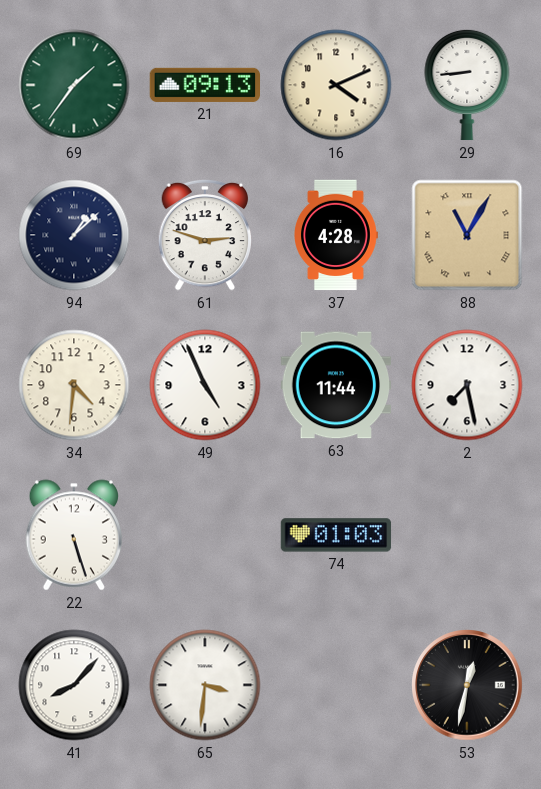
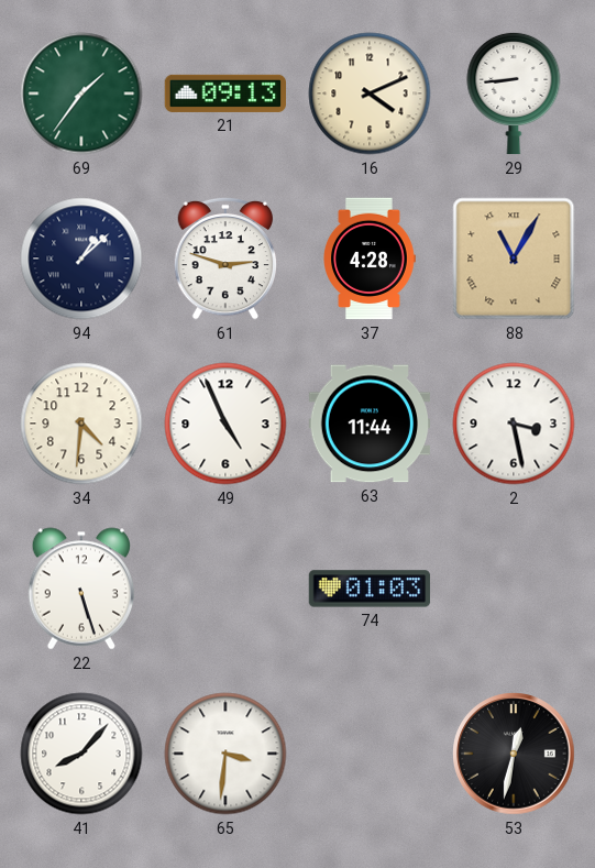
2: 7:28 -> 3:28 (514, 424)
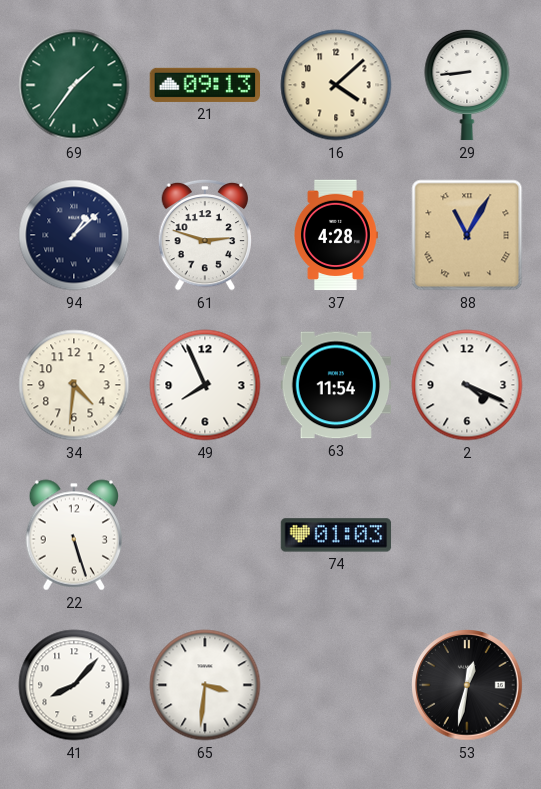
16: 4:11 -> 4:08 (336, 85)
49: 4:56 -> 7:56 (205, 385)
63: 11:44 -> 11:54 (336, 385)
2: 3:28 -> 4:19 (467, 385)
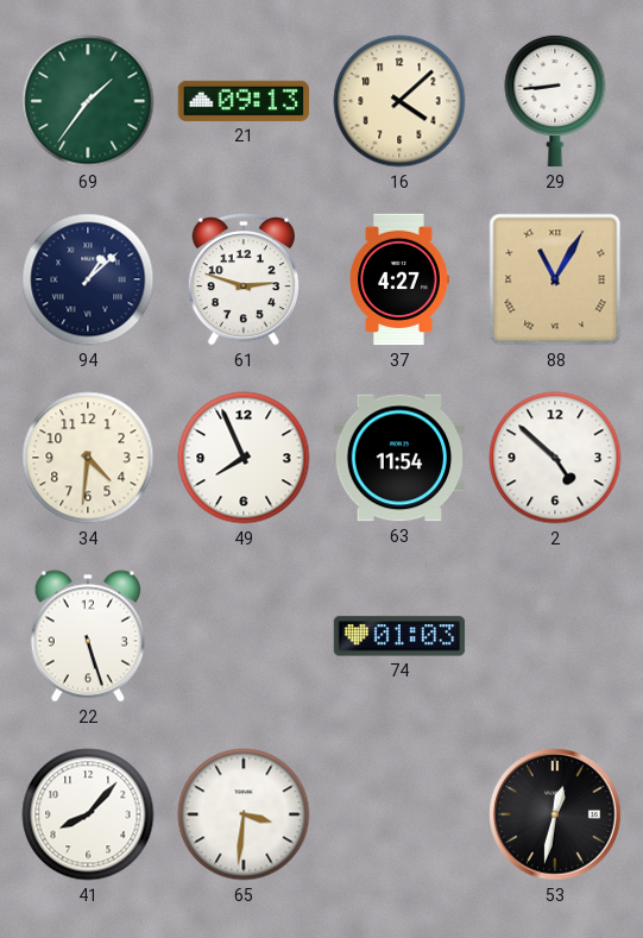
37: 4:28 -> 4:27 (399, 279)
2: 4:19 -> 4:52 (555, 458)
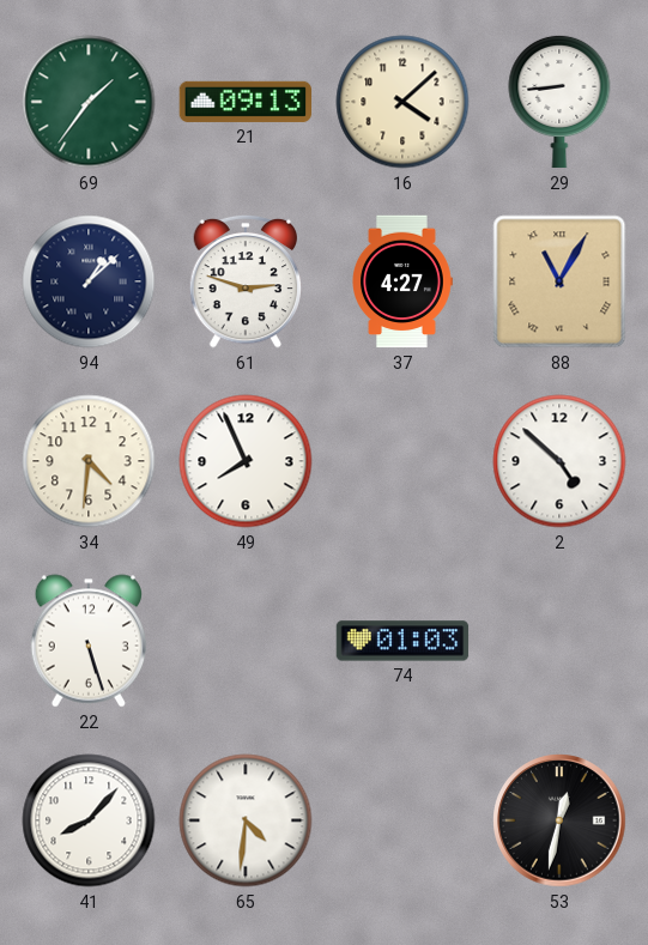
63: 11:54 -> none (399, 458)
65: 3:31 -> 4:31 (246, 820)
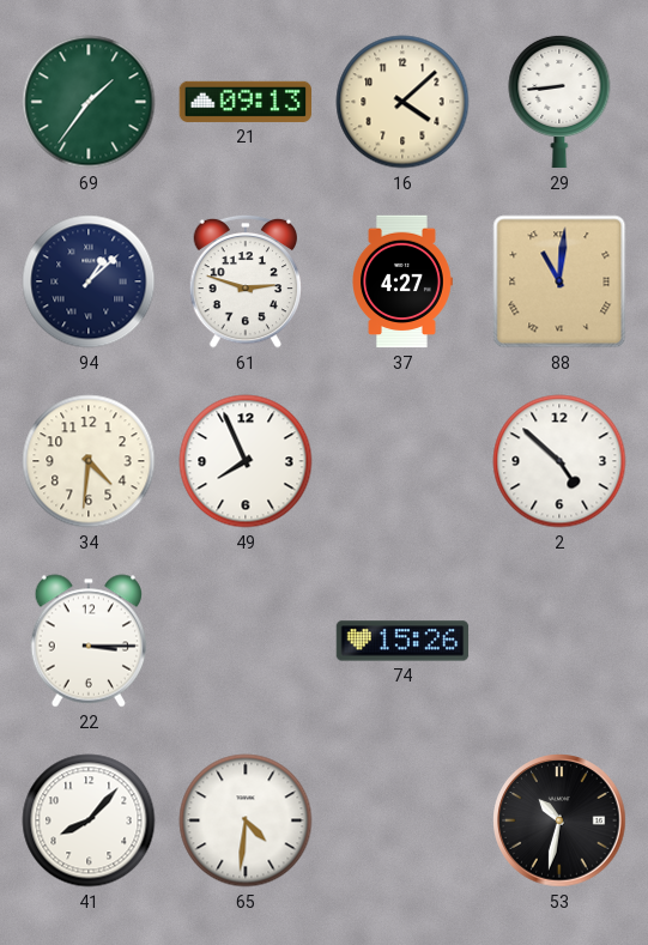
88: 11:05 -> 11:01 (559, 281)
22: 5:27 -> 3:15 (87, 641)
74: 01:03 -> 15:26 (402, 641)
53: 12:32 -> 10:32 (559, 820)
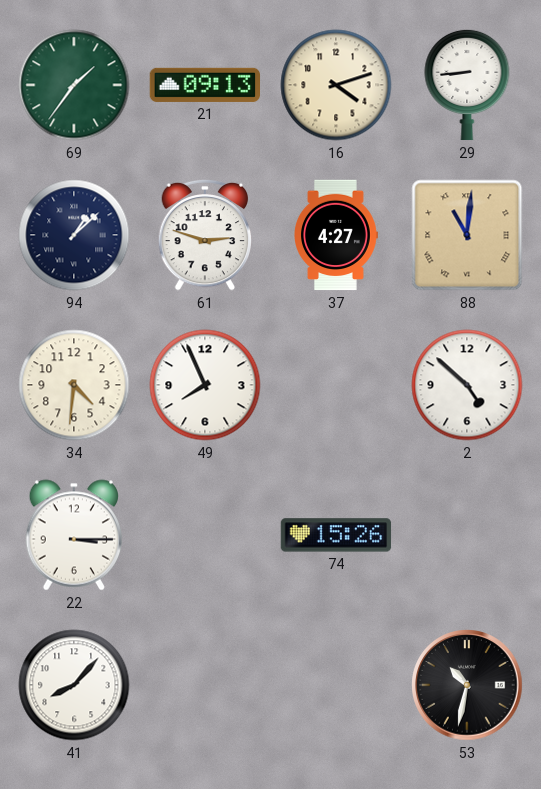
16: 4:08 -> 4:12 (336, 85)
65: 4:31 -> none (246, 820)
